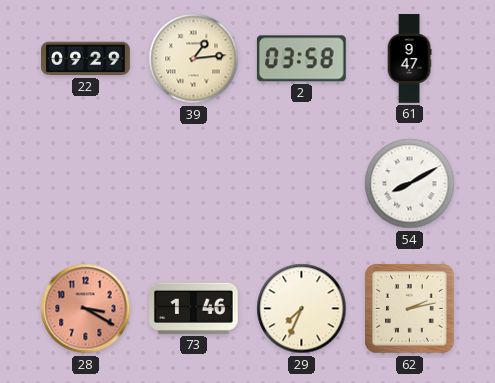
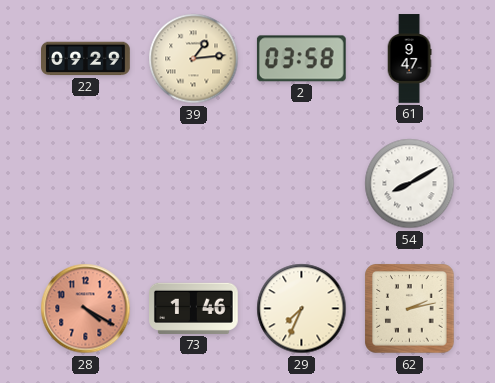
28: 3:20 -> 4:20 (86, 309)
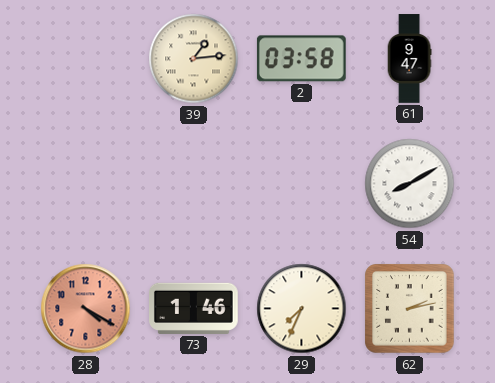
22: 09:29 -> none (86, 59)
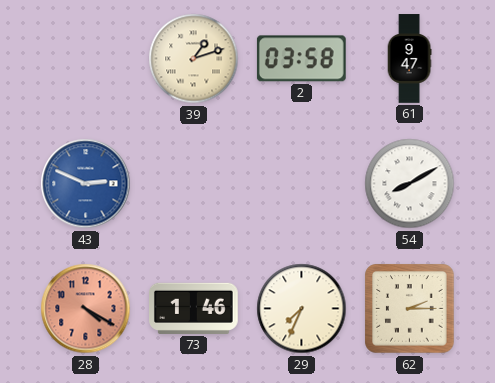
39: 1:14 -> 1:12 (194, 59)
43: none -> 2:49 (86, 184)
62: 2:13 -> 2:15 (410, 309)
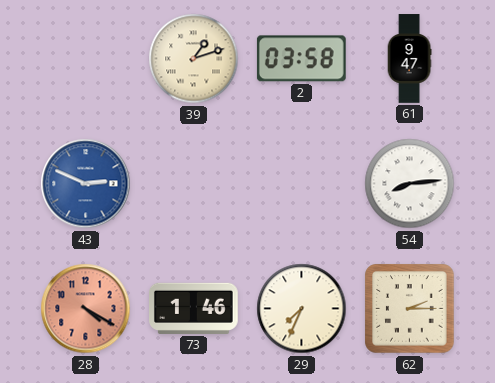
54: 8:10 -> 8:14 (410, 184)
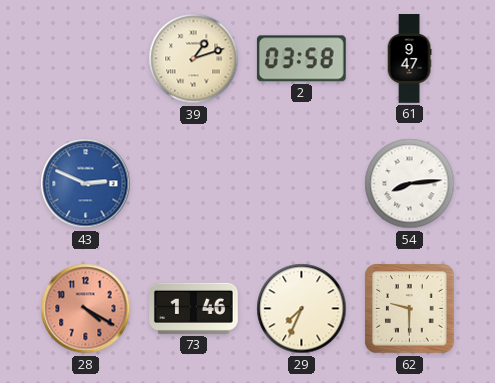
62: 2:15 -> 9:30 (410, 309)
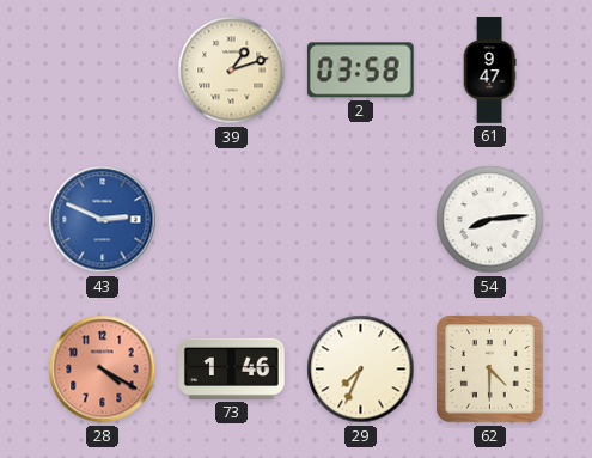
62: 9:30 -> 4:30 (490, 370)
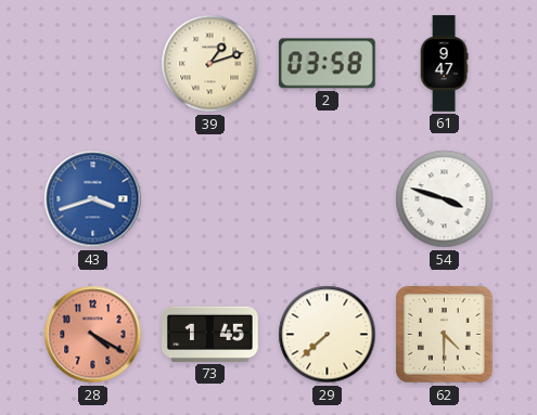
43: 2:49 -> 3:42 (93, 199)
54: 8:14 -> 3:48 (445, 199)
73: 1:46 -> 1:45 (210, 334)
29: 7:34 -> 7:38 (328, 335)
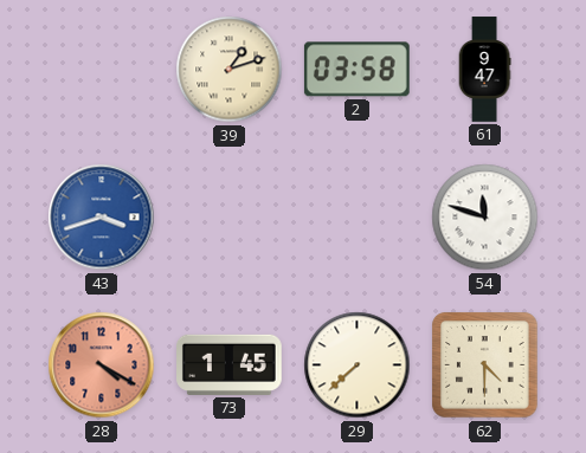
54: 3:48 -> 11:48 (485, 218)
